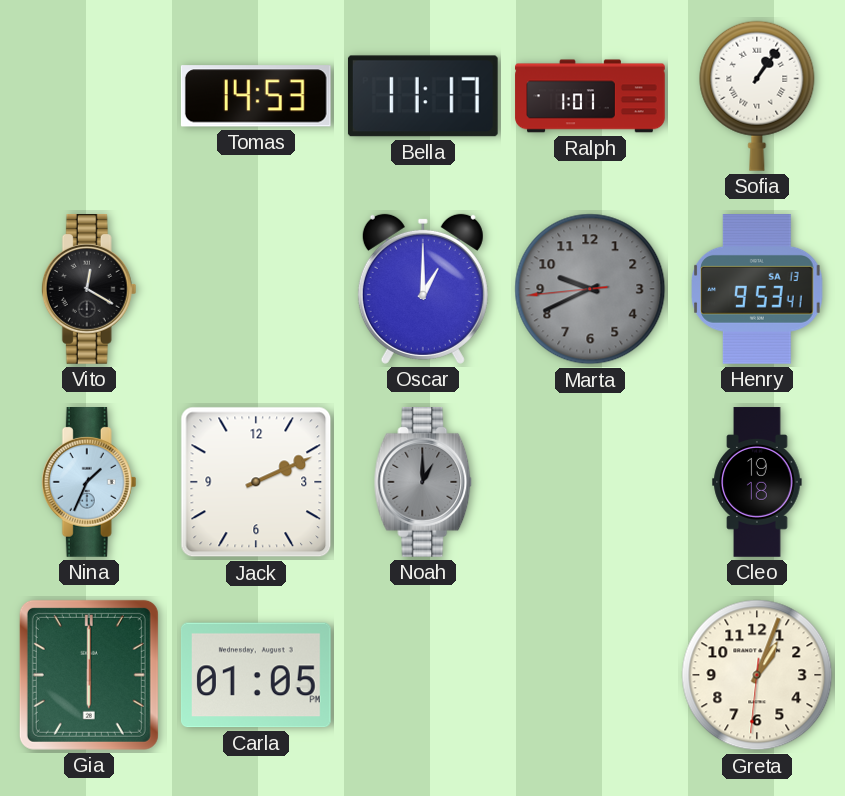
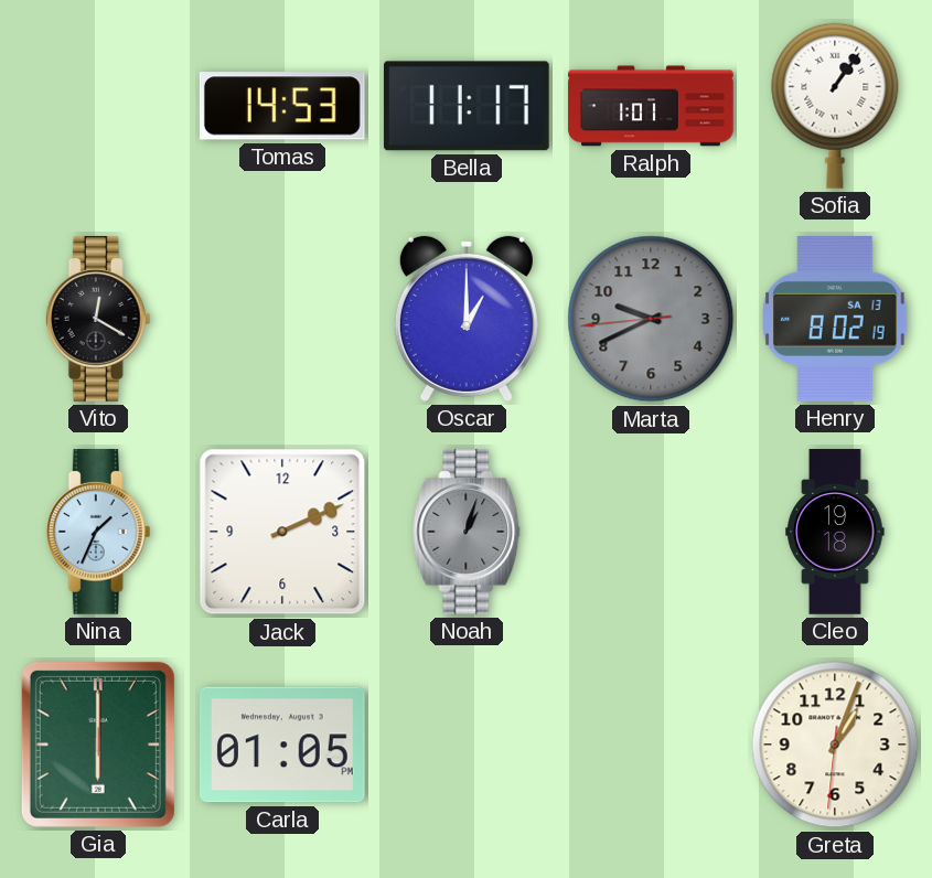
Henry: 9:53 -> 8:02 (835, 320)
Noah: 1:00 -> 1:03 (467, 533)
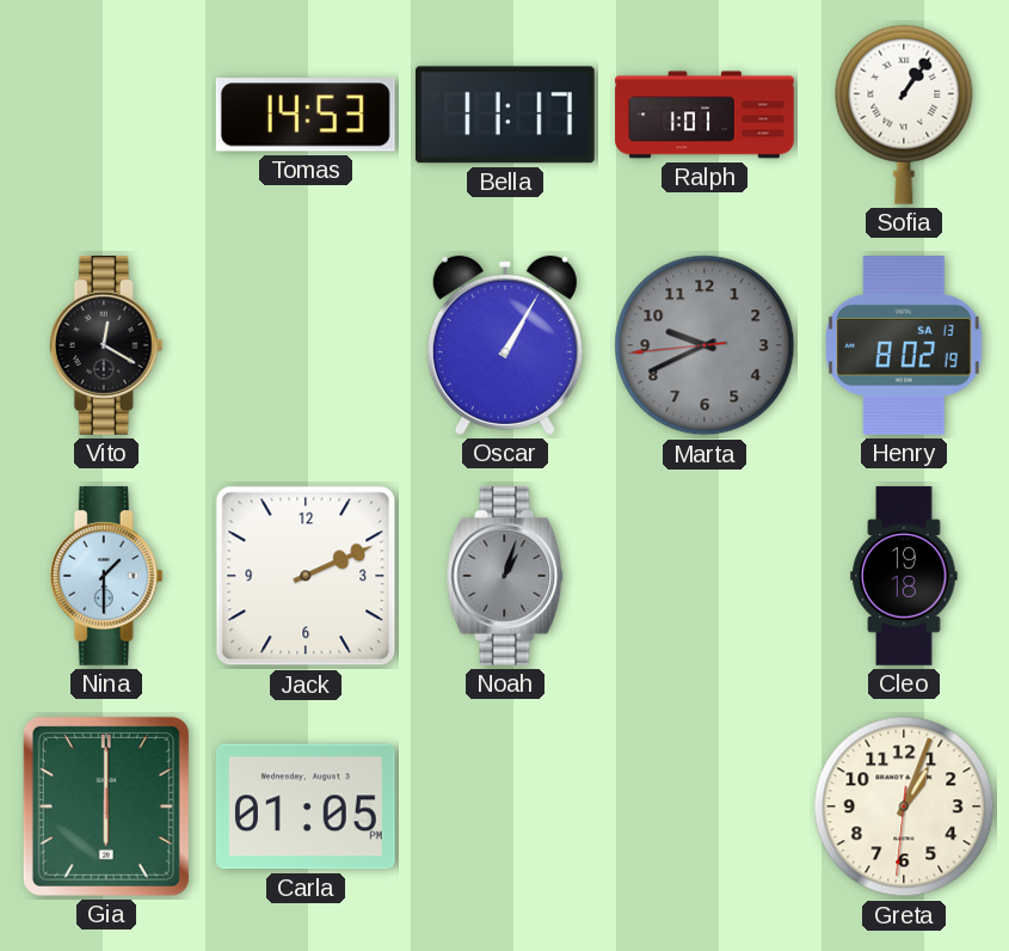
Oscar: 1:00 -> 1:05 (505, 345)
Nina: 1:34 -> 1:30 (106, 577)
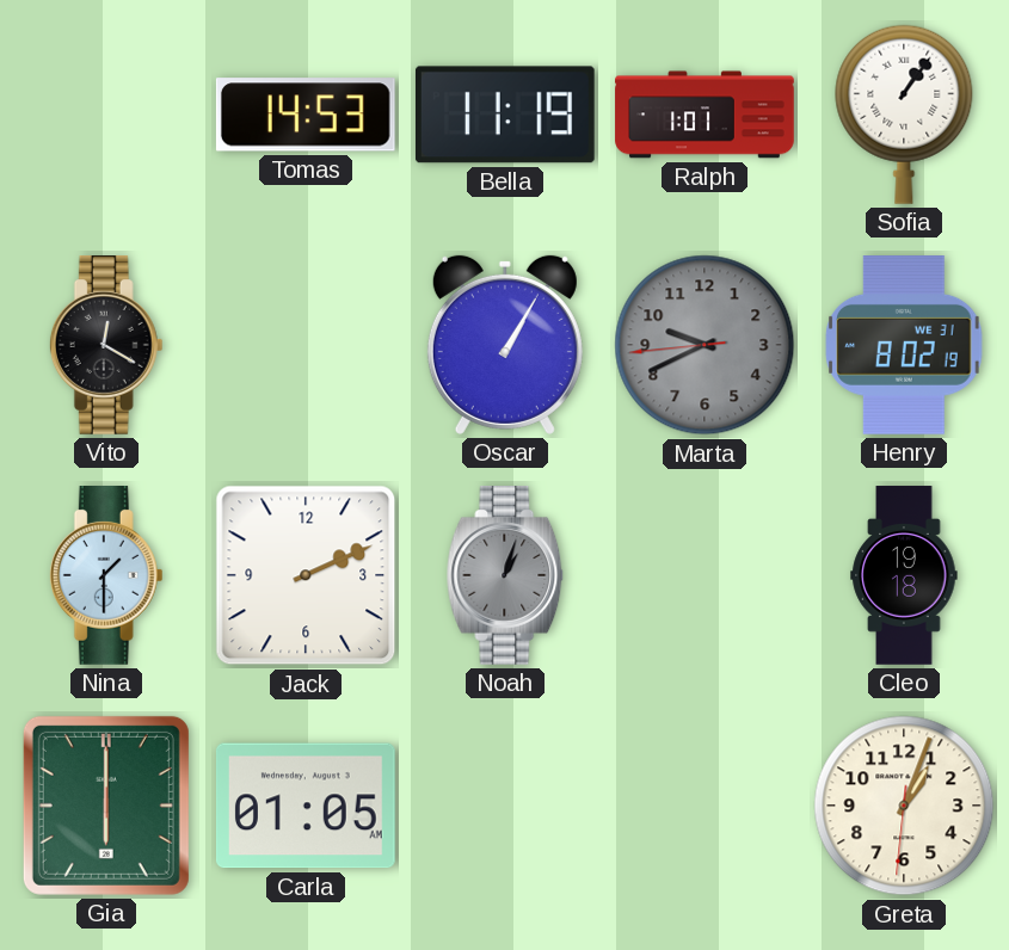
Bella: 11:17 -> 11:19 (505, 115)
Henry date: SA 13 -> WE 31 (904, 346)
Carla: 01:05 PM -> 01:05 AM (306, 806)
